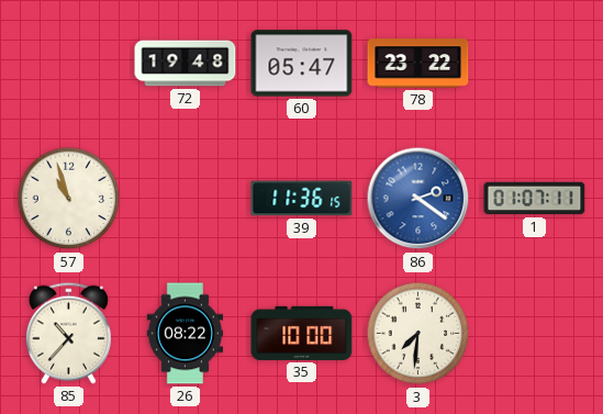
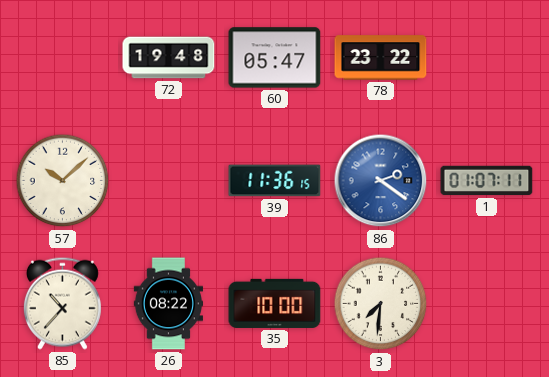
57: 10:57 -> 10:08 (63, 181)
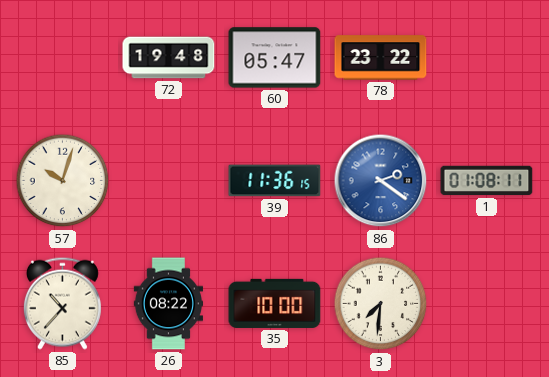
57: 10:08 -> 10:03 (63, 181)
1: 01:07 -> 01:08 (487, 181)
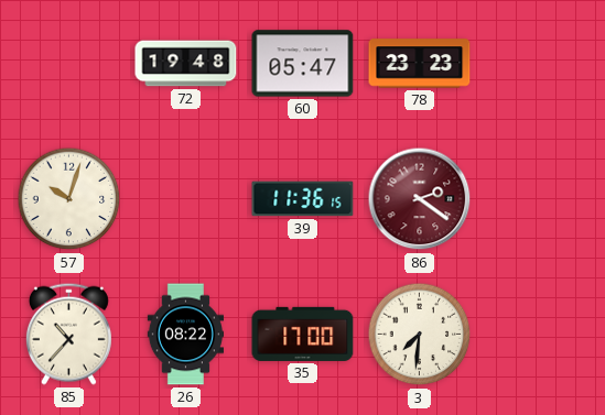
78: 23:22 -> 23:23 (420, 64)
86 dial: blue -> burgundy (420, 199)
1: 01:08 -> none (487, 181)
35: 10:00 -> 17:00 (303, 334)
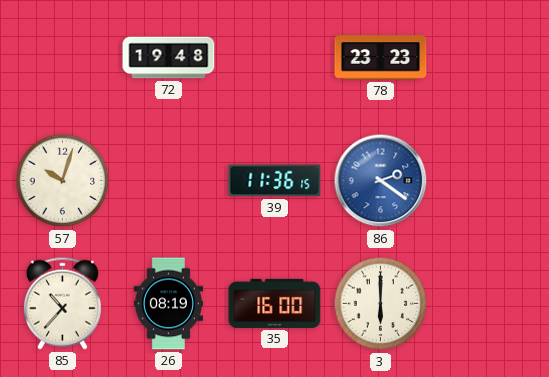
60: 05:47 -> none (303, 64)
86 dial: burgundy -> blue (381, 181)
26: 08:22 -> 08:19 (169, 304)
35: 17:00 -> 16:00 (275, 303)
3: 7:31 -> 6:00 (381, 304)
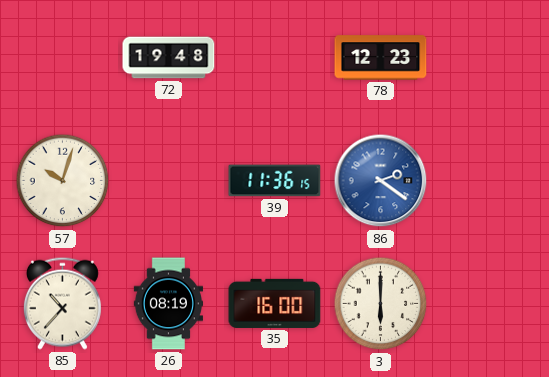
78: 23:23 -> 12:23 (381, 58)
